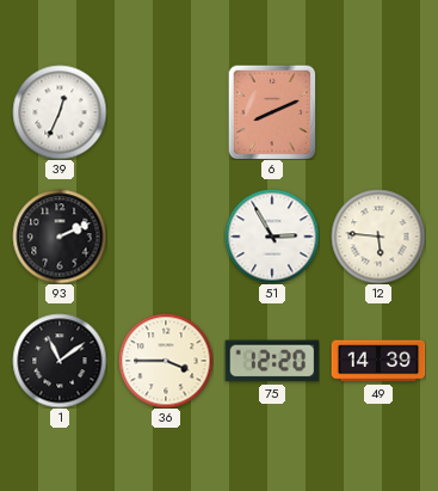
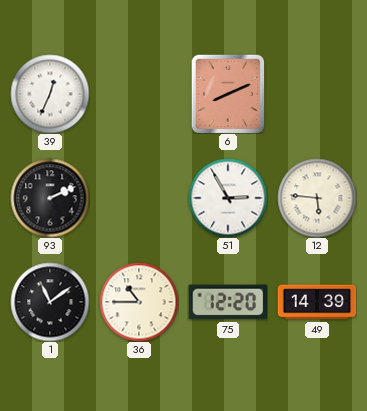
36: 3:45 -> 10:45 (139, 302)
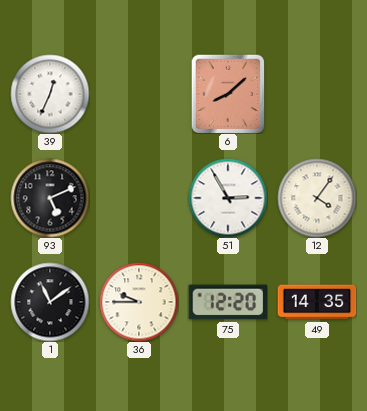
6: 8:11 -> 8:08 (228, 94)
93: 2:11 -> 5:11 (50, 198)
12: 5:46 -> 4:06 (317, 198)
36: 10:45 -> 9:45 (139, 302)
49: 14:39 -> 14:35 (317, 302)
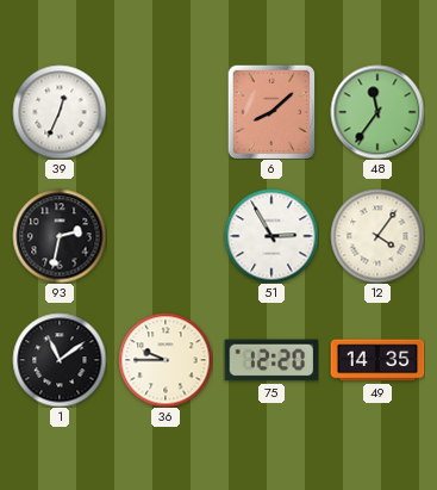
48: none -> 11:36 (377, 112)
93: 5:11 -> 2:32 (60, 236)
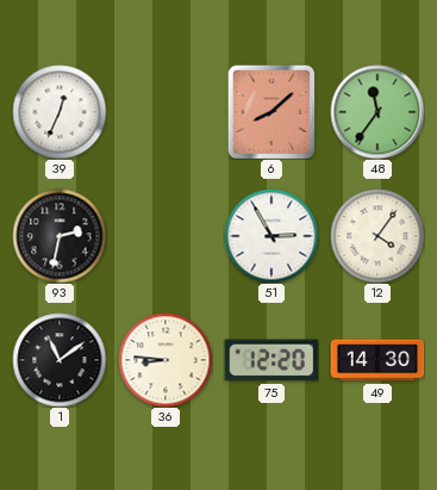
36: 9:45 -> 8:46 (166, 360)
49: 14:35 -> 14:30 (377, 360)
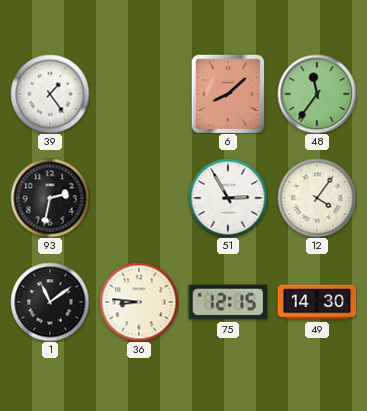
39: 12:34 -> 1:24 (50, 94)
75: 12:20 -> 12:15 (228, 302)
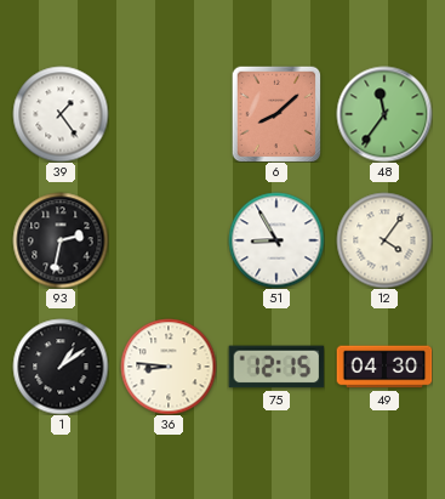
51: 2:55 -> 8:55 (276, 240)
1: 11:09 -> 1:09 (61, 367)
49: 14:30 -> 04:30 (384, 367)
